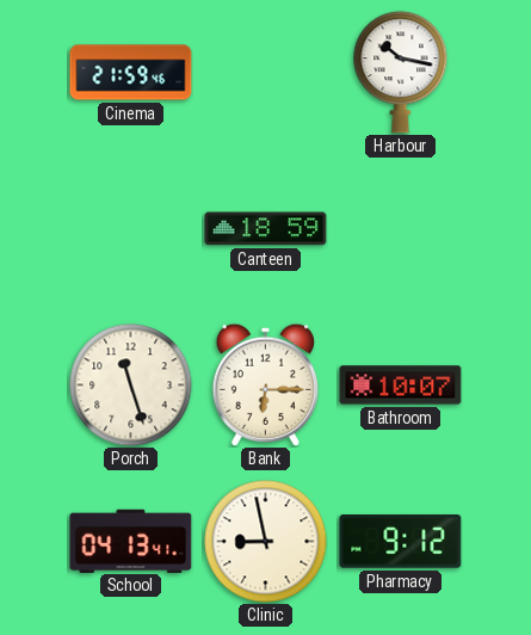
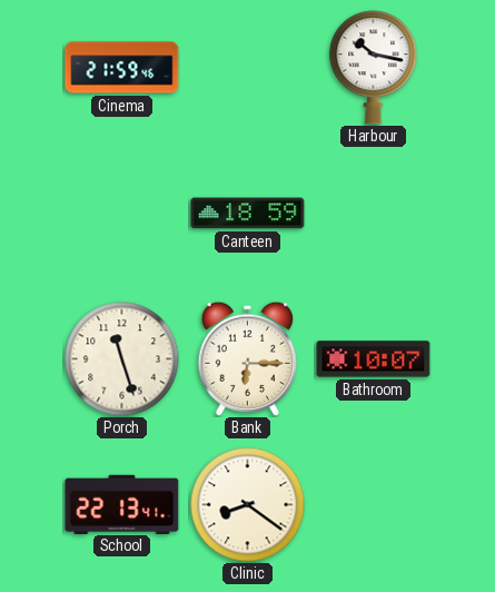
School: 04:13 -> 22:13 (122, 504)
Clinic: 8:58 -> 8:21 (248, 505)
Pharmacy: 9:12 -> none (401, 542)
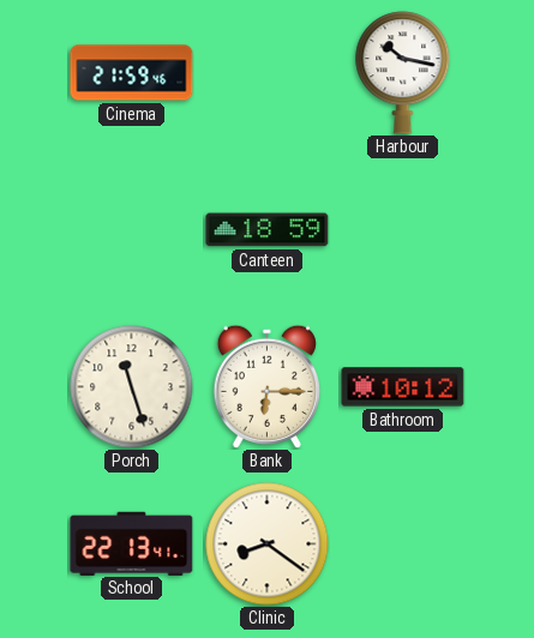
Bathroom: 10:07 -> 10:12 (403, 387)
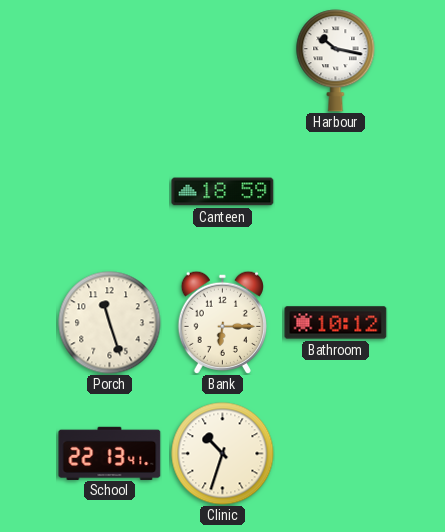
Cinema: 21:59 -> none (132, 73)
Clinic: 8:21 -> 10:33 (223, 454)
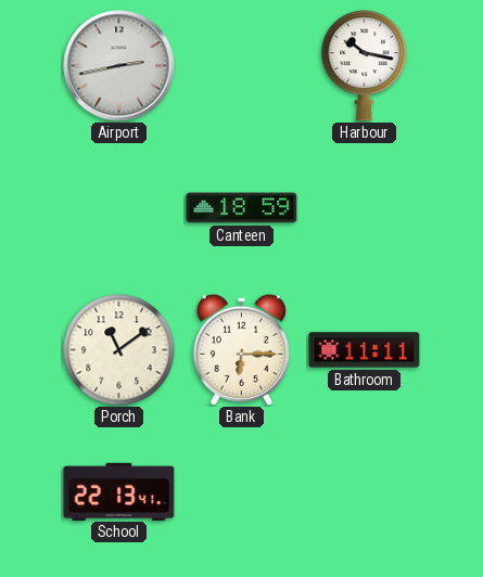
Airport: none -> 2:43 (119, 66)
Porch: 11:27 -> 11:09 (119, 350)
Bathroom: 10:12 -> 11:11 (365, 350)
Clinic: 10:33 -> none (223, 454)
